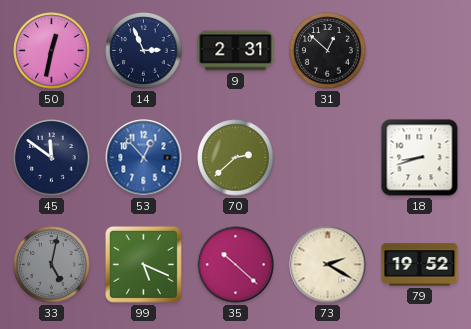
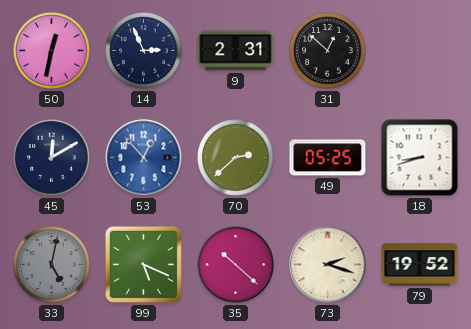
45: 11:51 -> 12:10 (52, 158)
49: none -> 05:25 (328, 158)
73: 2:20 -> 2:18 (328, 265)
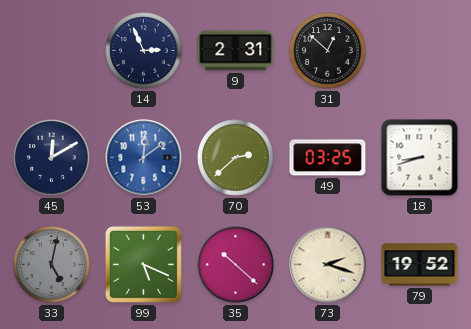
50: 12:32 -> none (52, 51)
53: 12:53 -> 12:09 (144, 158)
49: 05:25 -> 03:25 (328, 158)
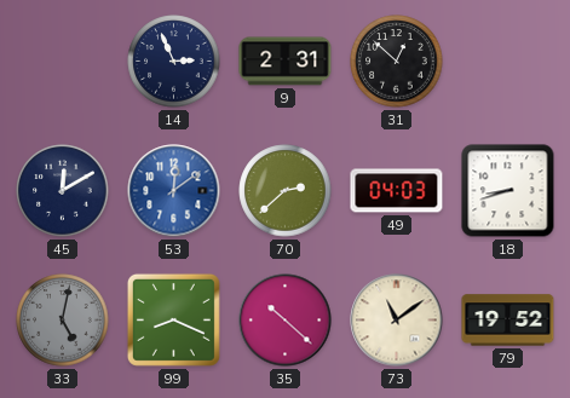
49: 03:25 -> 04:03 (397, 191)
99: 5:19 -> 8:19 (173, 319)
73: 2:18 -> 11:09 (397, 321)
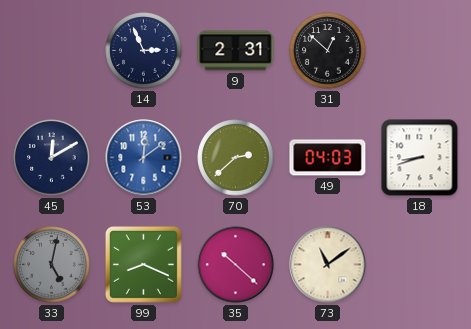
79: 19:52 -> none (508, 321)
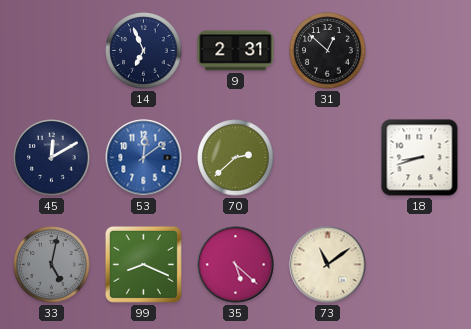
14: 2:56 -> 6:56 (144, 51)
49: 04:03 -> none (328, 158)
35: 10:22 -> 5:22 (236, 265)
